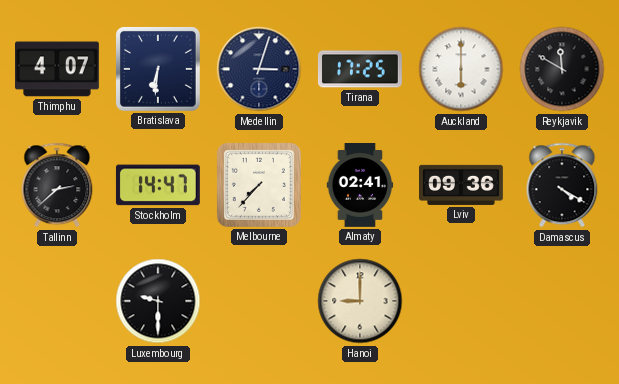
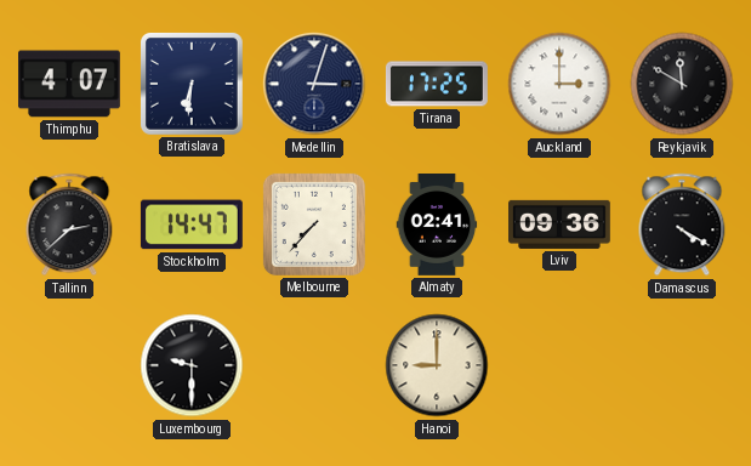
Auckland: 6:00 -> 3:00 (559, 84)
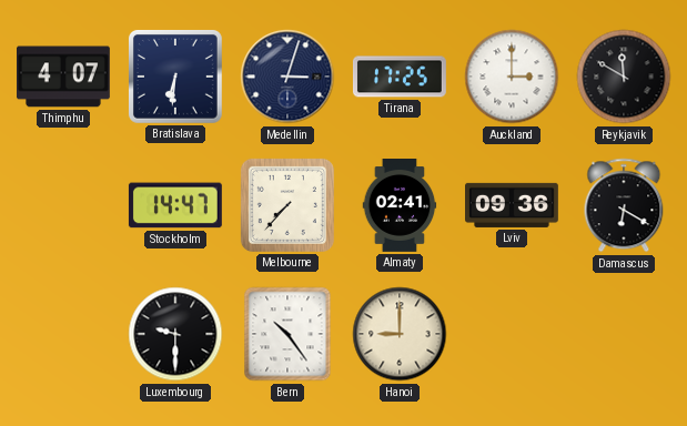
Tallinn: 2:38 -> none (69, 225)
Damascus: 4:20 -> 6:20 (624, 205)
Bern: none -> 10:24 (287, 334)
